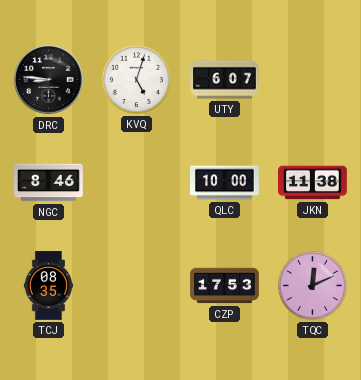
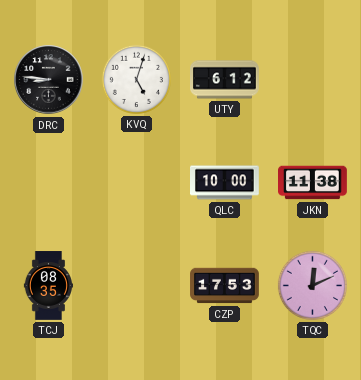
UTY: 6:07 -> 6:12 (225, 80)
NGC: 8:46 -> none (49, 183)
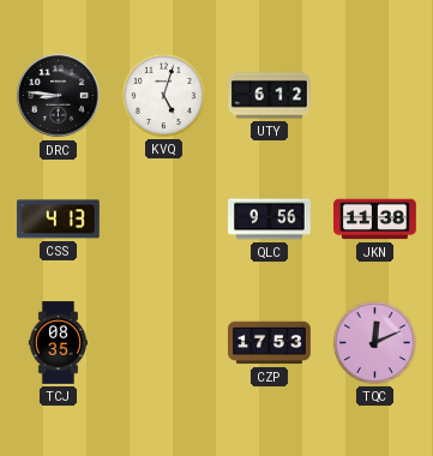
CSS: none -> 4:13 (58, 220)
QLC: 10:00 -> 9:56 (270, 220)
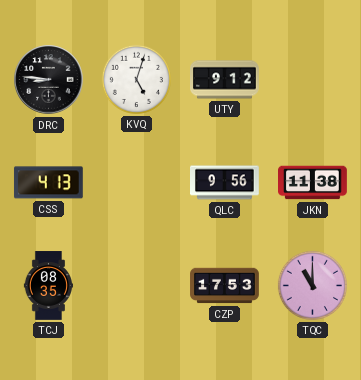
UTY: 6:12 -> 9:12 (225, 80)
TQC: 12:11 -> 11:00 (312, 285)
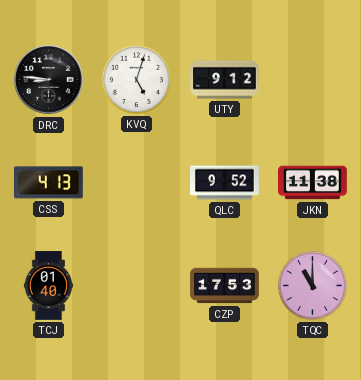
QLC: 9:56 -> 9:52 (225, 183)
TCJ: 08:35 -> 01:40 (48, 286)
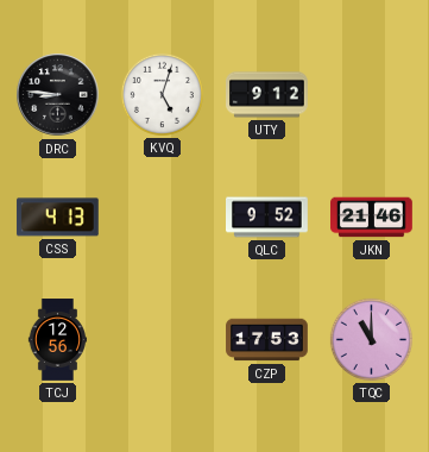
JKN: 11:38 -> 21:46 (372, 218)
TCJ: 01:40 -> 12:56 (57, 340)
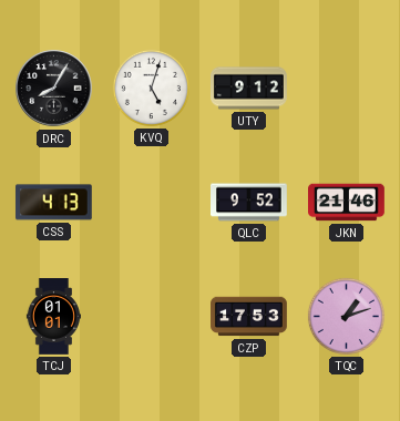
DRC: 8:46 -> 8:05 (54, 89)
TCJ: 12:56 -> 01:01 (53, 317)
TQC: 11:00 -> 1:12 (346, 316)
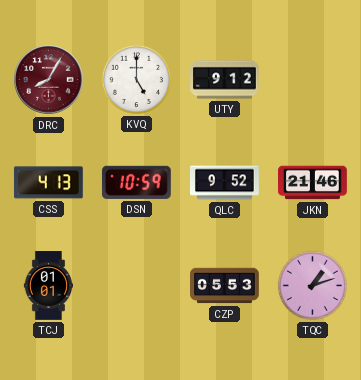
DRC dial: black -> burgundy (49, 80)
KVQ: 5:03 -> 5:00 (136, 79)
DSN: none -> 10:59 (136, 182)
CZP: 17:53 -> 05:53 (225, 286)
